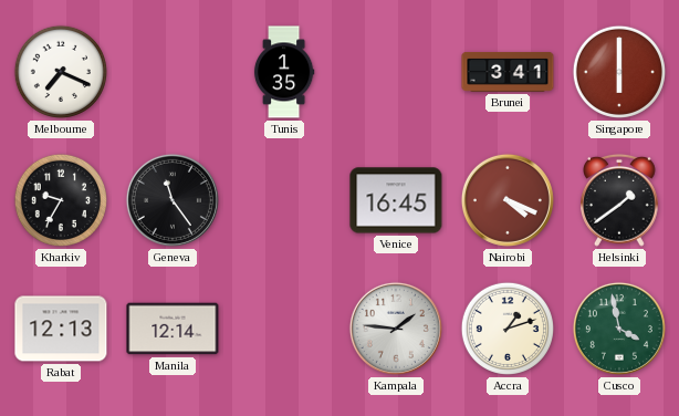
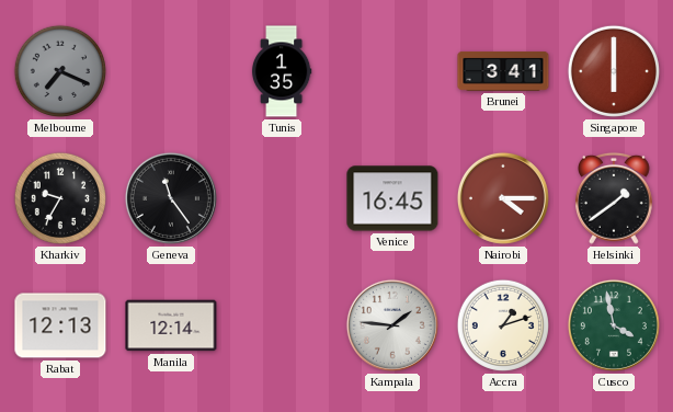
Melbourne dial: white -> grey (60, 71)
Nairobi: 4:19 -> 4:15 (503, 198)
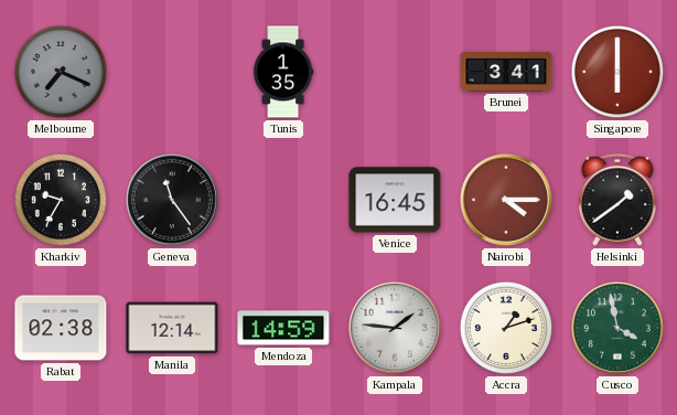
Rabat: 12:13 -> 02:38 (61, 328)
Mendoza: none -> 14:59 (283, 328)
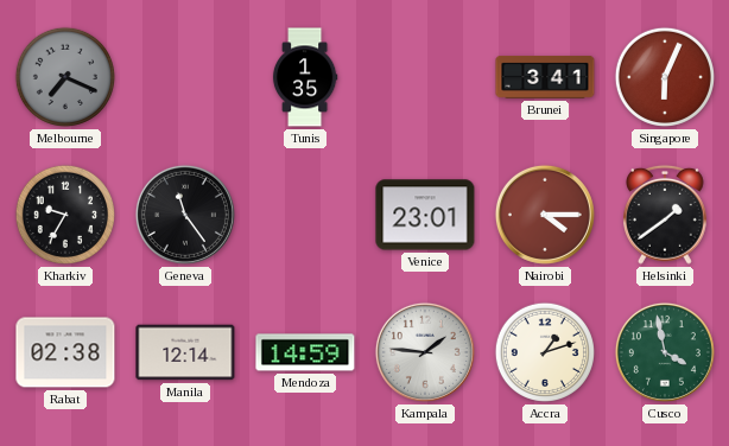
Singapore: 6:00 -> 6:04 (665, 77)
Venice: 16:45 -> 23:01 (425, 215)
